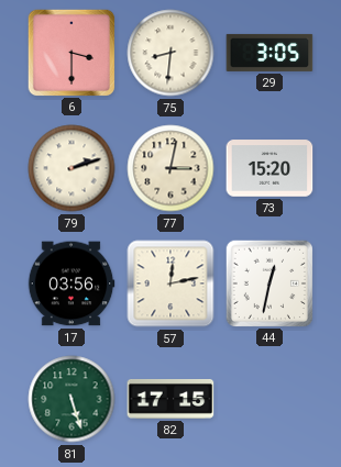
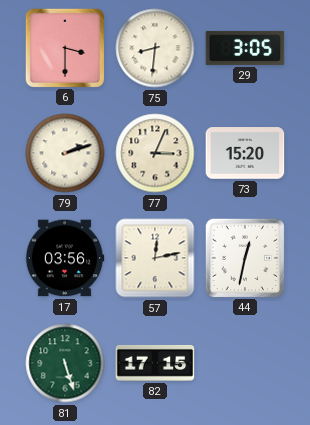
77: 3:02 -> 3:04 (155, 153)
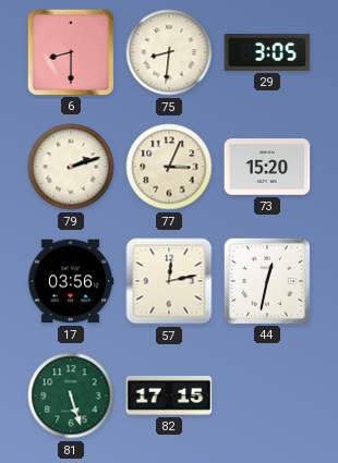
6: 3:30 -> 8:30 (70, 51)
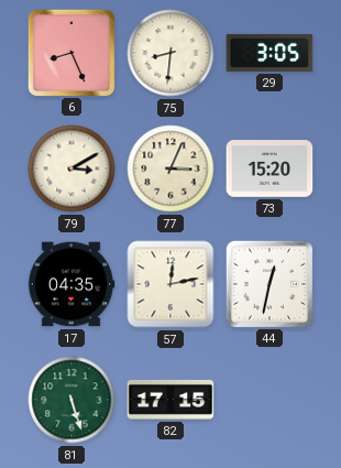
6: 8:30 -> 8:26 (70, 52)
79: 2:12 -> 3:10 (71, 168)
17: 03:56 -> 04:35 (71, 284)
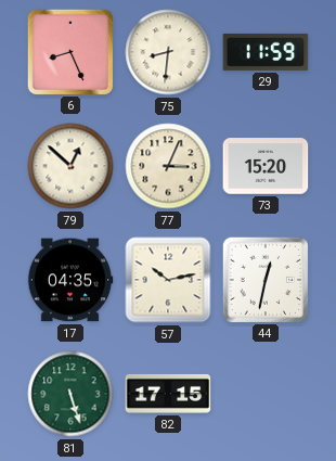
29: 3:05 -> 11:59 (266, 52)
79: 3:10 -> 12:52 (70, 166)
57: 12:13 -> 10:13 (168, 280)
